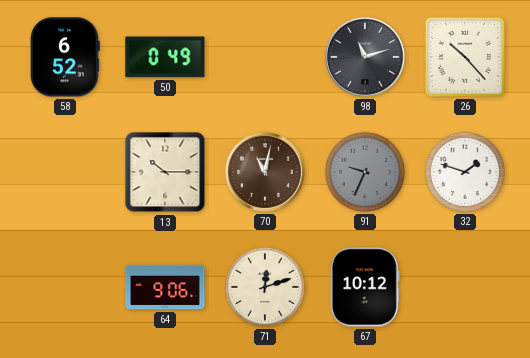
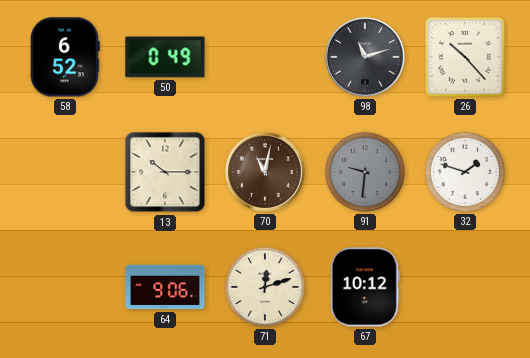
91: 9:34 -> 9:31 (365, 172)
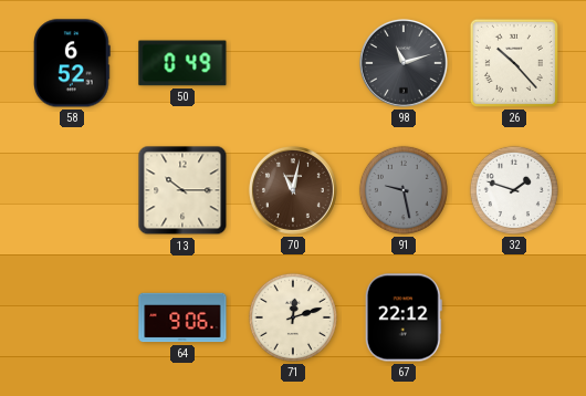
91: 9:31 -> 9:28 (404, 190)
67: 10:12 -> 22:12 (404, 317)
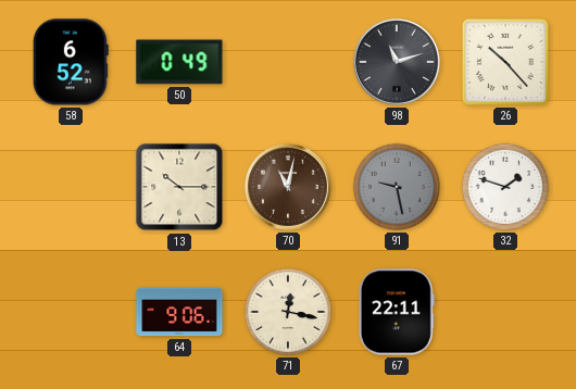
71: 12:12 -> 12:17 (288, 312)
67: 22:12 -> 22:11 (397, 312)
